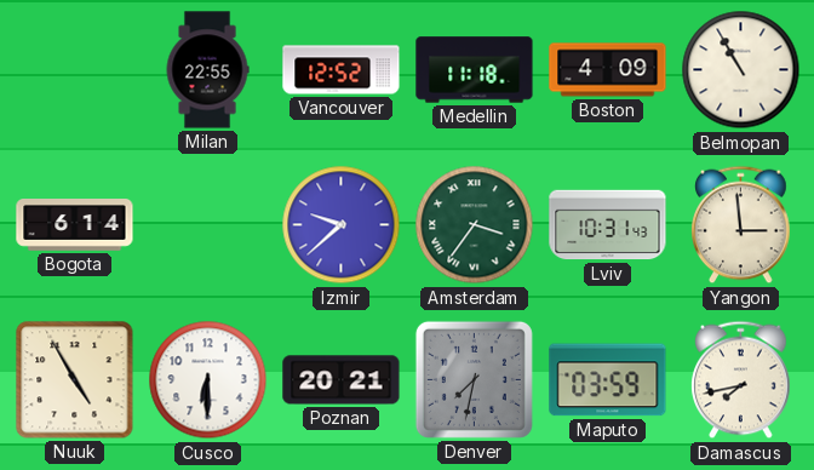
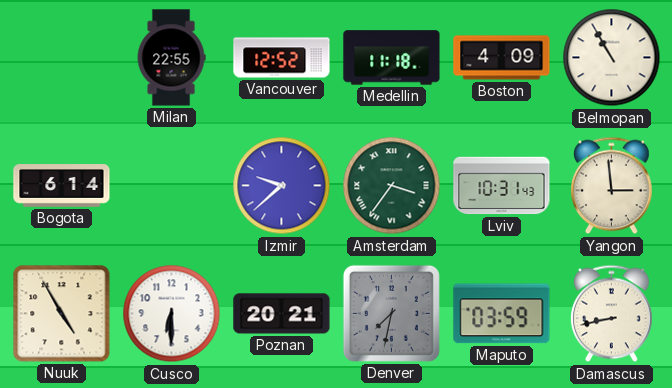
Damascus: 7:43 -> 8:43 (612, 314)
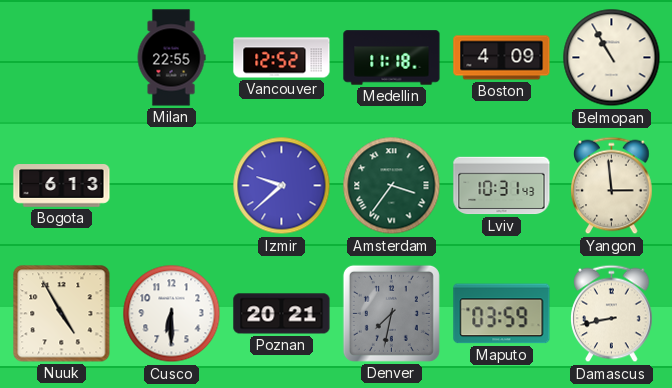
Bogota: 6:14 -> 6:13 (62, 186)
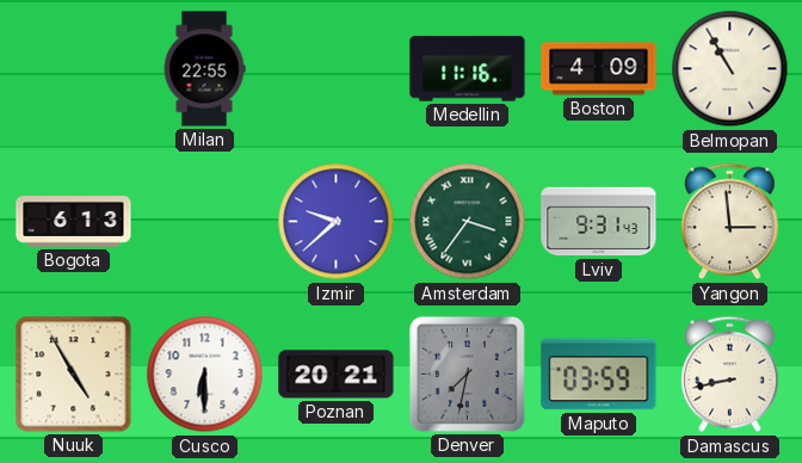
Vancouver: 12:52 -> none (282, 58)
Medellin: 11:18 -> 11:16 (468, 69)
Lviv: 10:31 -> 9:31 (599, 222)
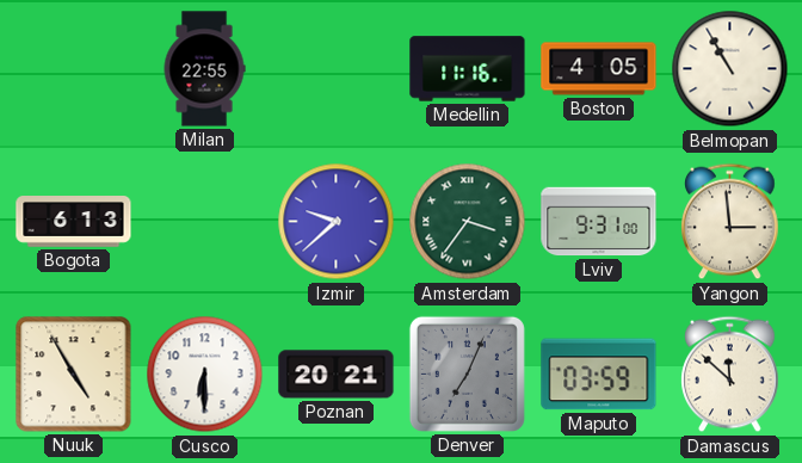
Boston: 4:09 -> 4:05 (599, 69)
Lviv: 9:31:43 -> 9:31:00 (599, 222)
Denver: 7:32 -> 7:04 (467, 374)
Damascus: 8:43 -> 11:52 (730, 375)
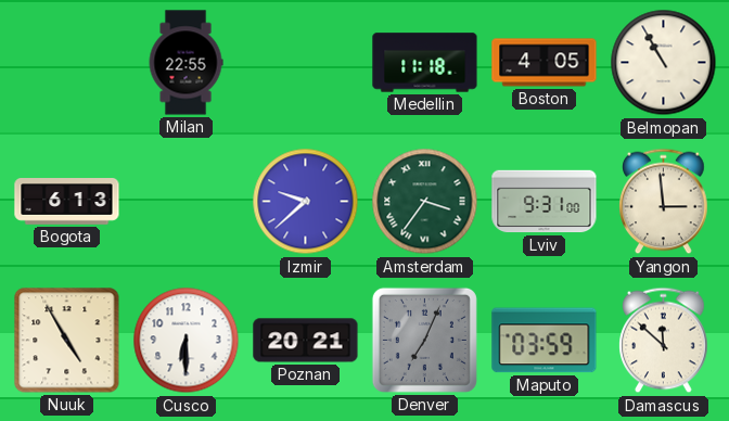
Medellin: 11:16 -> 11:18 (425, 63)
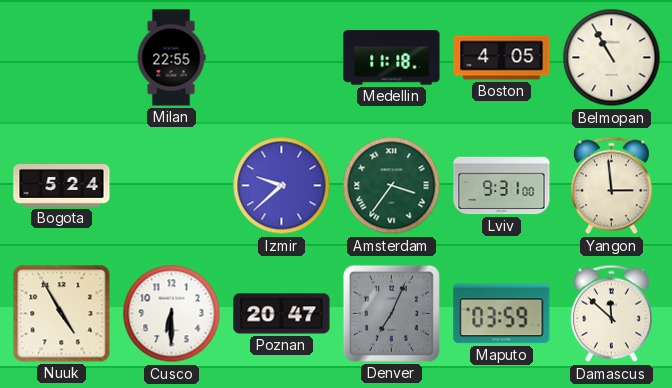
Bogota: 6:13 -> 5:24 (62, 186)
Poznan: 20:21 -> 20:47 (282, 314)
